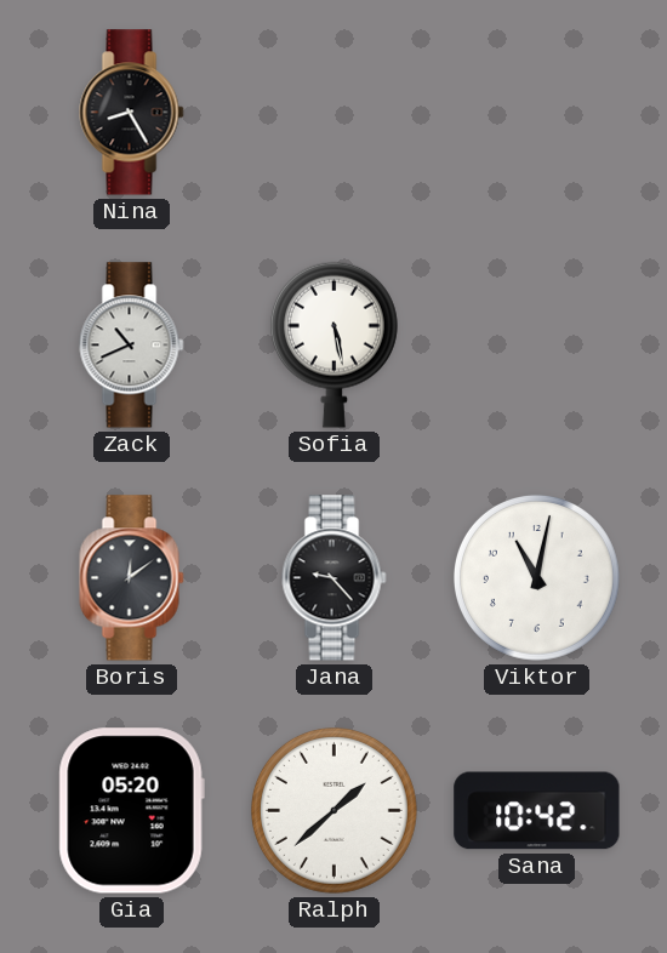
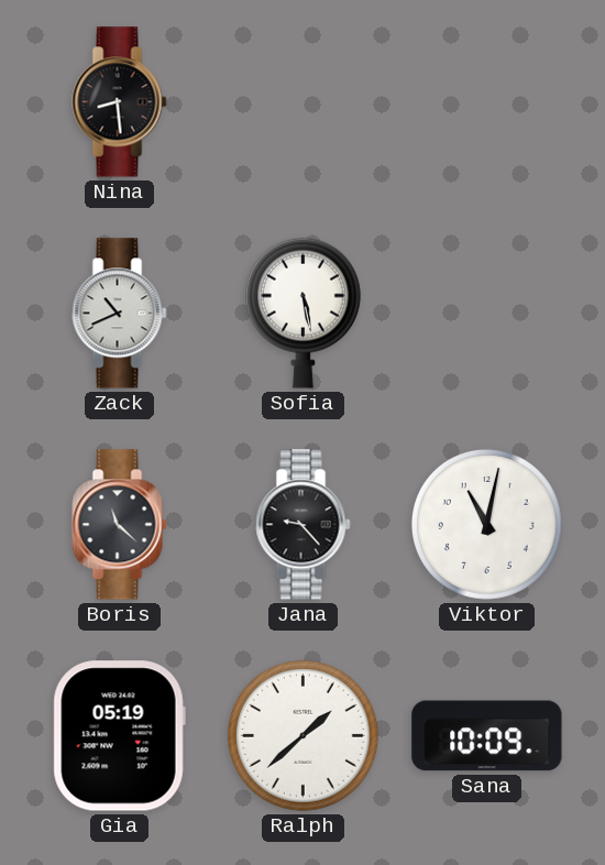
Nina: 8:25 -> 8:29 (120, 102)
Boris: 12:09 -> 11:22 (120, 525)
Gia: 05:20 -> 05:19 (119, 736)
Sana: 10:42 -> 10:09 (487, 736)
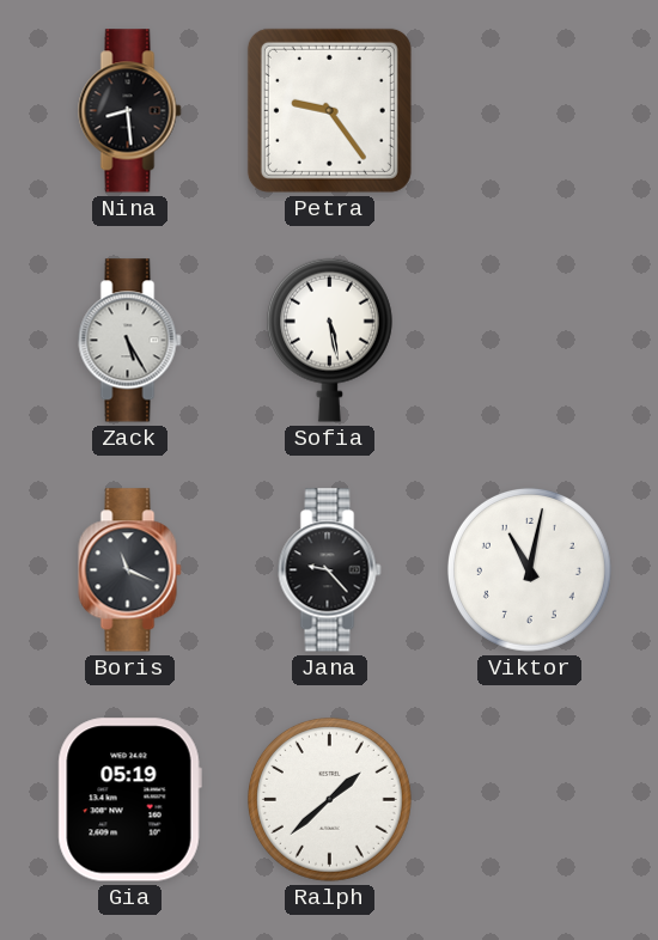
Petra: none -> 9:24 (329, 110)
Zack: 10:41 -> 5:25 (130, 341)
Boris: 11:22 -> 11:19 (130, 570)
Sana: 10:09 -> none (487, 736)
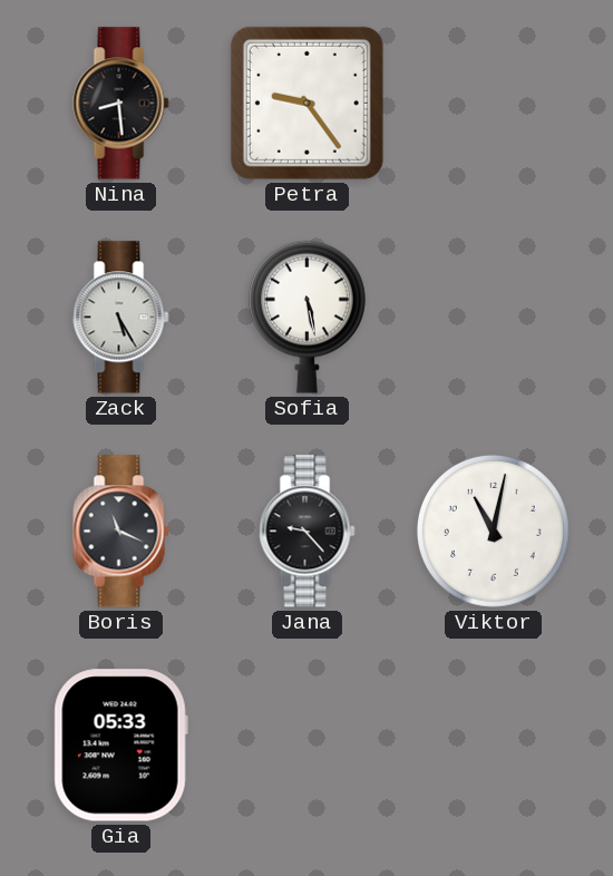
Gia: 05:19 -> 05:33 (120, 746)
Ralph: 1:38 -> none (329, 799)
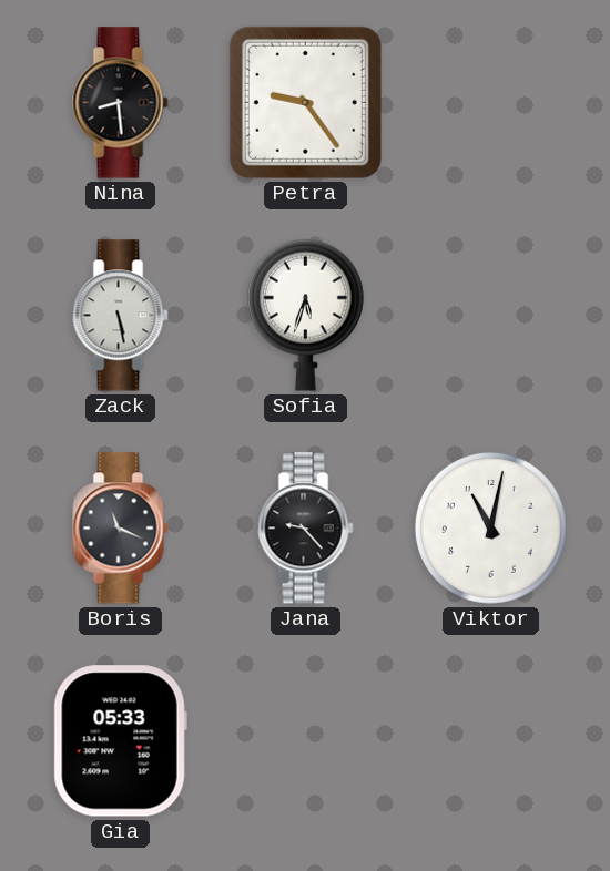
Zack: 5:25 -> 5:28 (121, 316)
Sofia: 5:28 -> 5:33 (305, 315)
